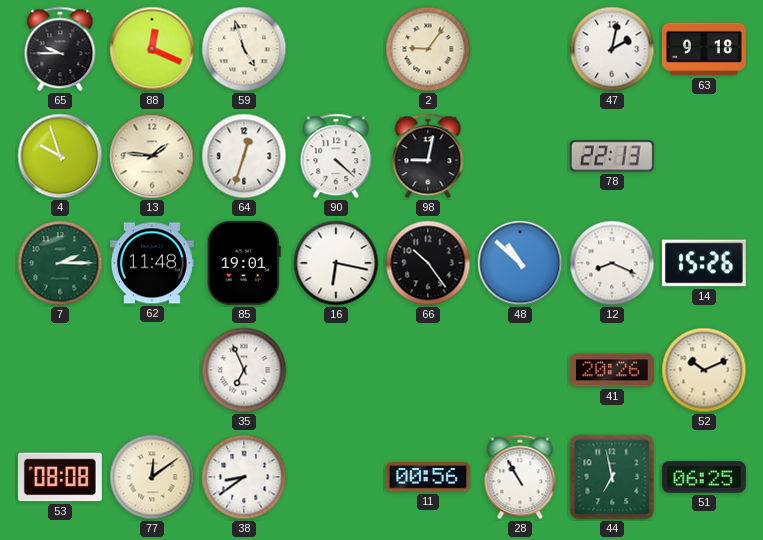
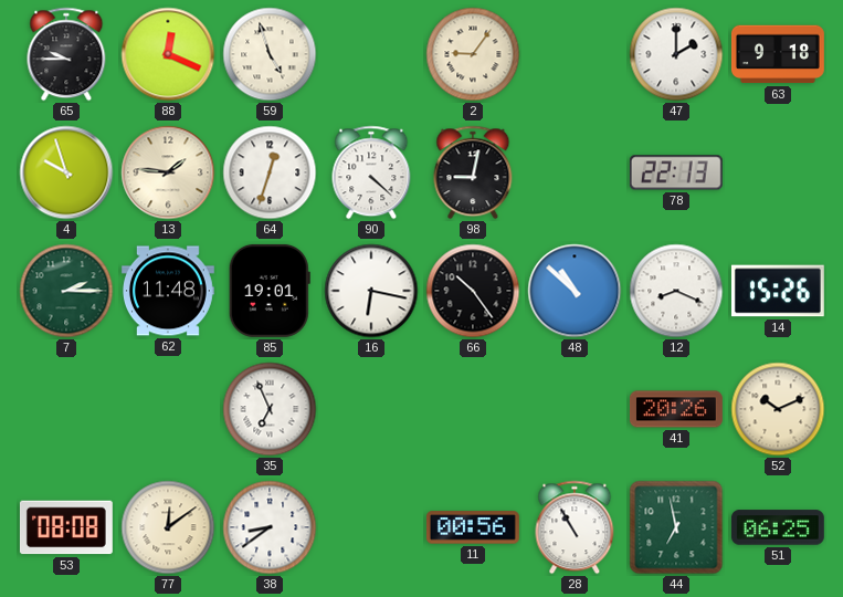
47: 2:02 -> 2:00 (676, 54)
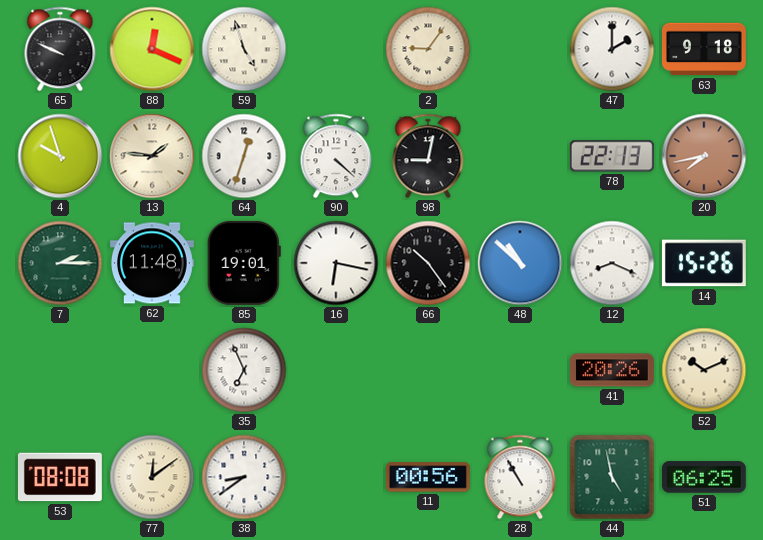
65: 9:45 -> 9:49 (60, 49)
20: none -> 7:43 (704, 156)
44: 6:58 -> 4:58 (612, 477)
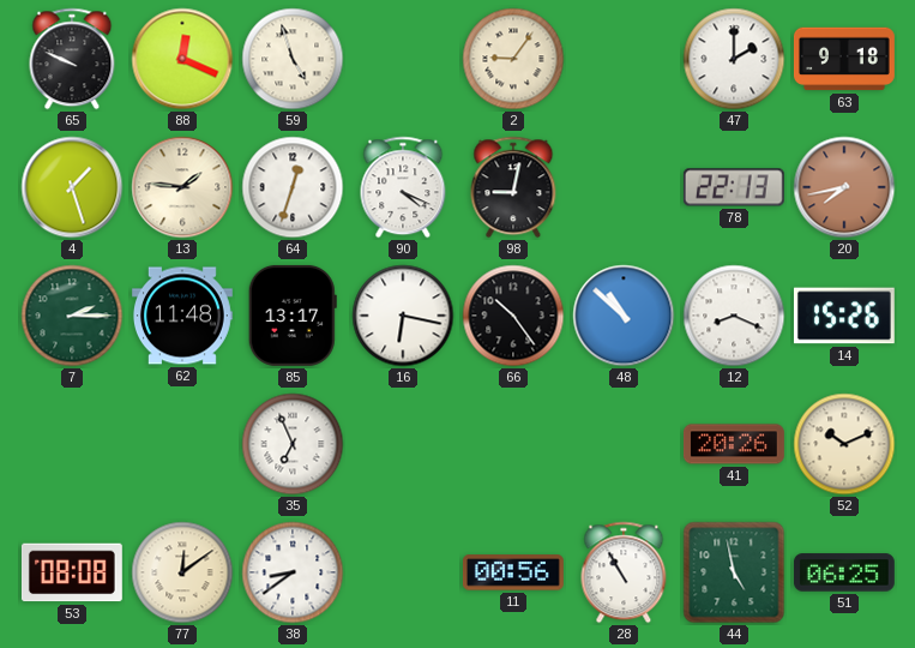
4: 9:57 -> 1:27 (72, 187)
90: 4:22 -> 4:19 (403, 187)
85: 19:01 -> 13:17 (293, 316)
